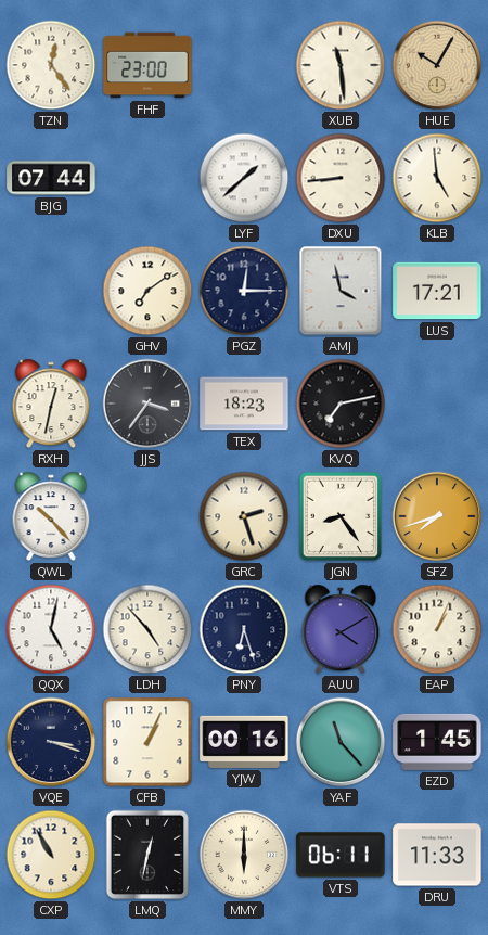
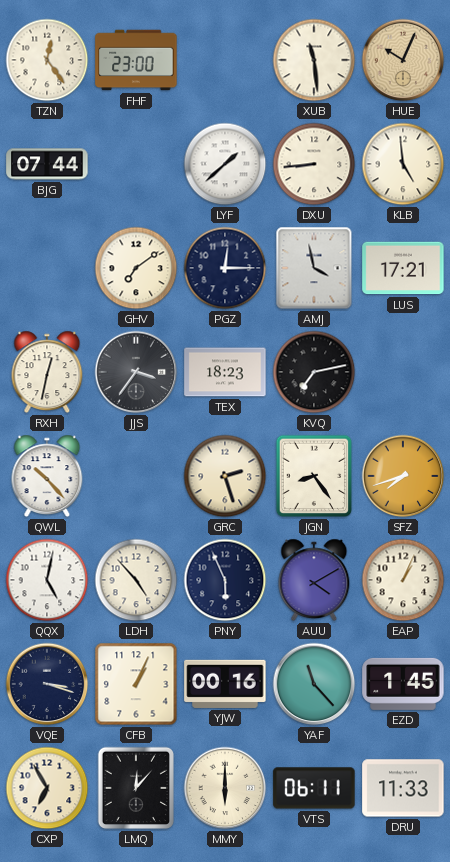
HUE: 10:05 -> 10:04 (403, 60)
PNY: 6:27 -> 5:56 (225, 580)
CXP: 10:55 -> 6:55 (47, 788)
LMQ: 12:32 -> 12:07 (136, 788)
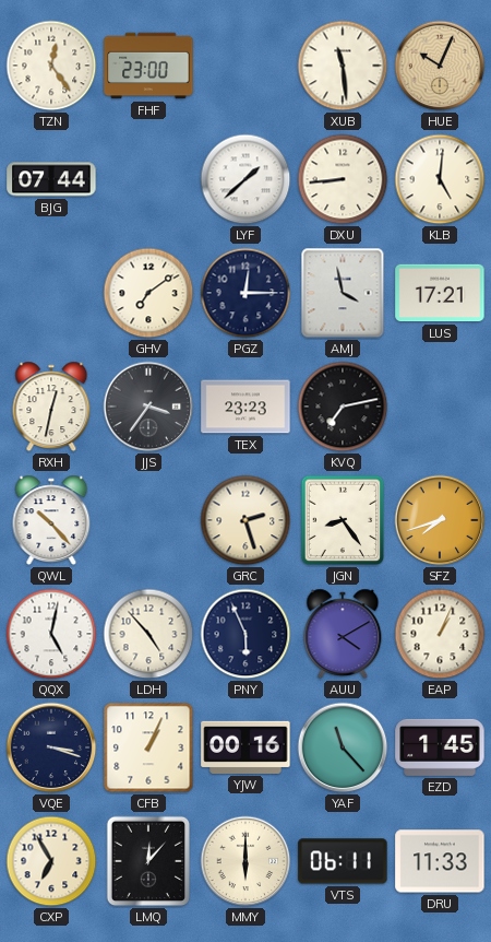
KLB: 4:59 -> 5:01 (440, 179)
TEX: 18:23 -> 23:23 (245, 407)
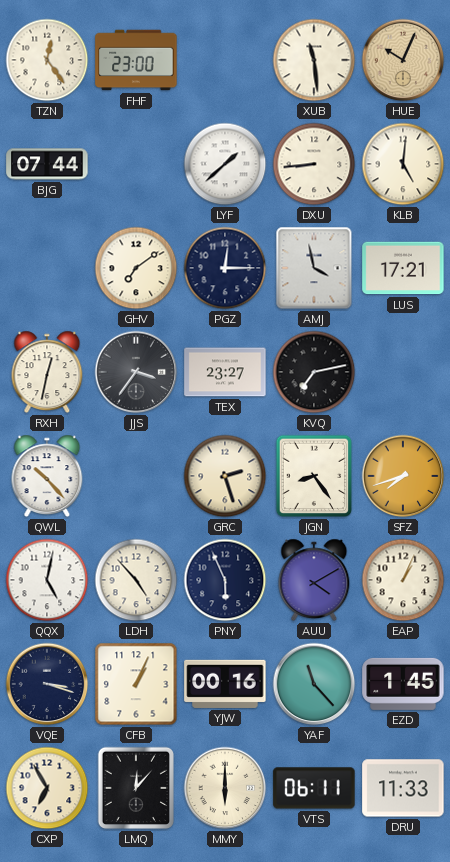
TEX: 23:23 -> 23:27 (225, 372)
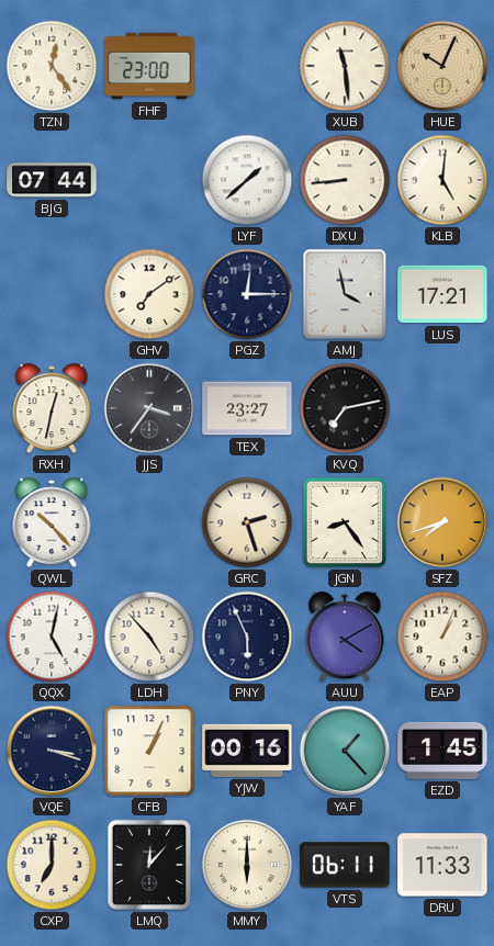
YAF: 11:23 -> 1:23 (345, 751)
CXP: 6:55 -> 7:00 (52, 865)
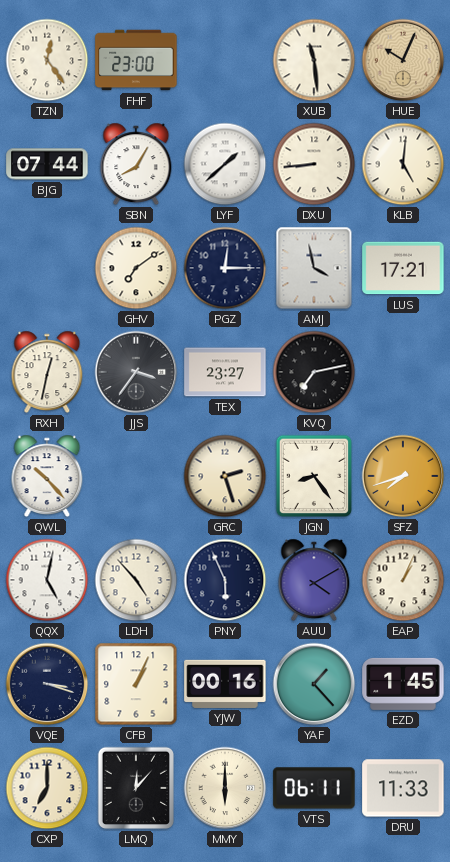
SBN: none -> 8:05 (136, 164)
